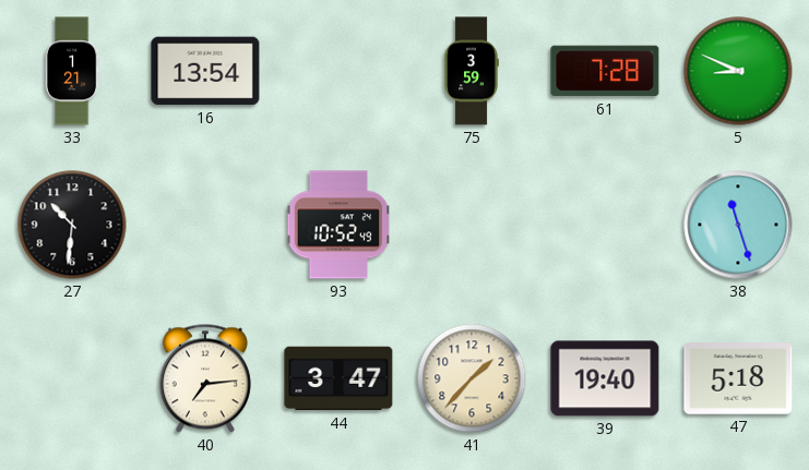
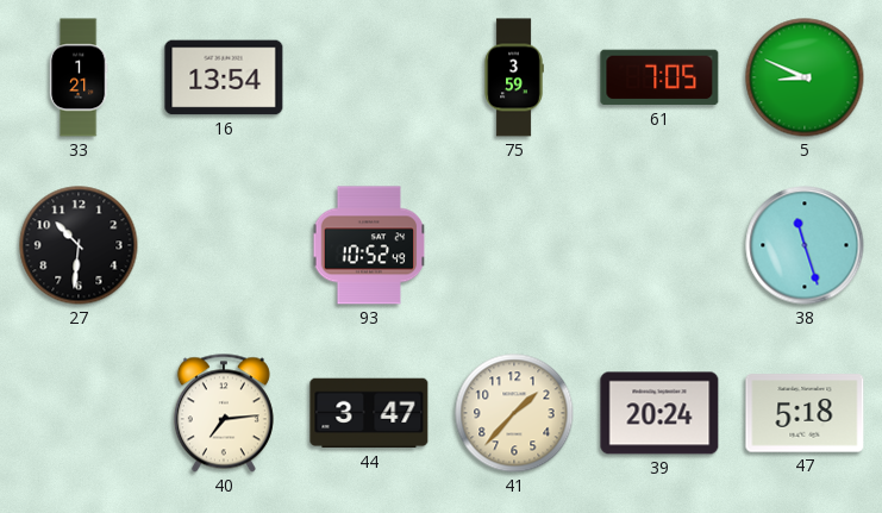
61: 7:28 -> 7:05 (659, 77)
39: 19:40 -> 20:24 (659, 413)
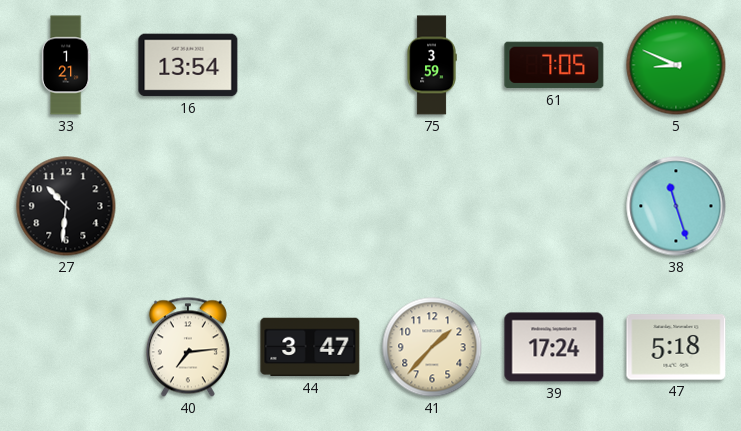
93: 10:52 -> none (369, 245)
39: 20:24 -> 17:24 (554, 347)
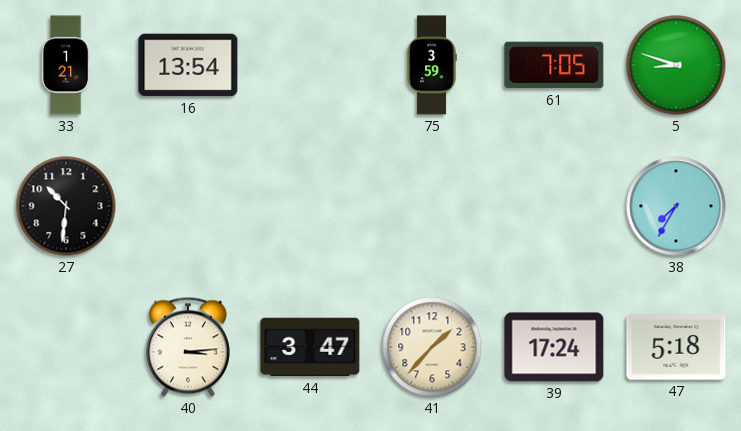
5: 8:49 -> 8:48 (676, 65)
38: 11:27 -> 7:35 (676, 206)
40: 7:14 -> 3:14 (188, 347)
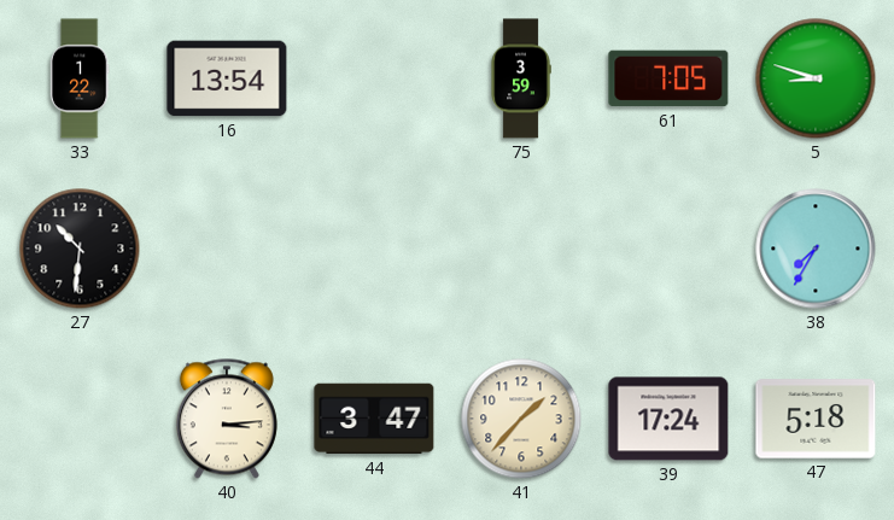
33: 1:21 -> 1:22 (80, 78)
